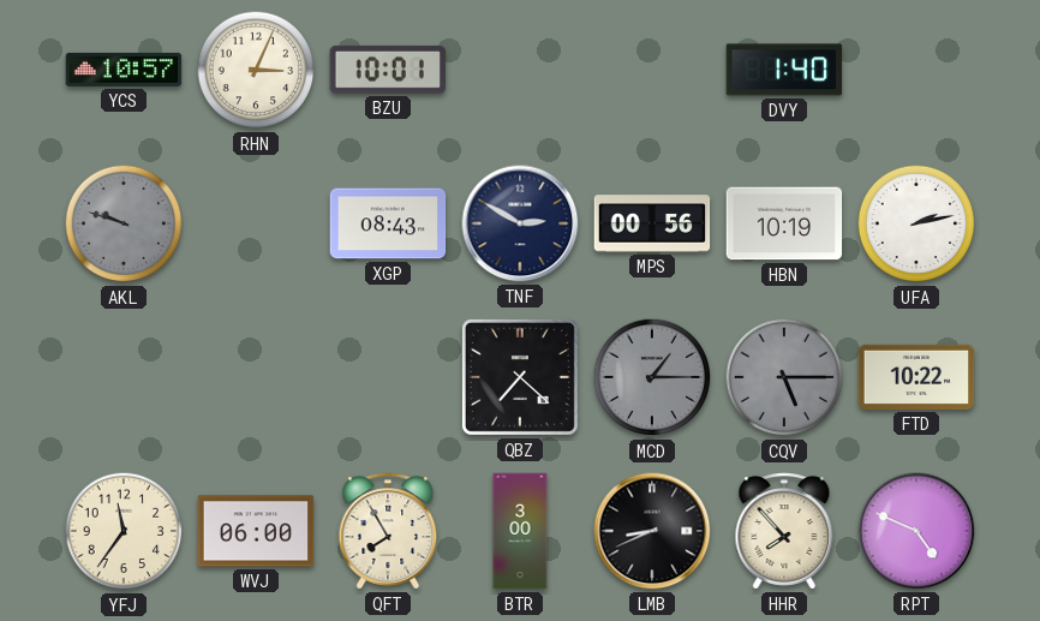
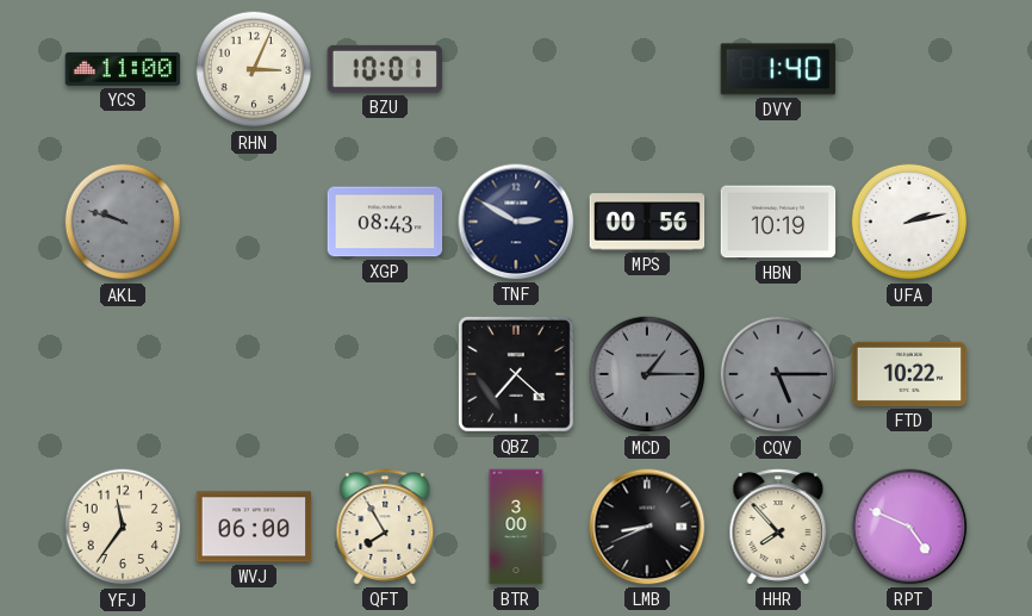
YCS: 10:57 -> 11:00 (123, 69)
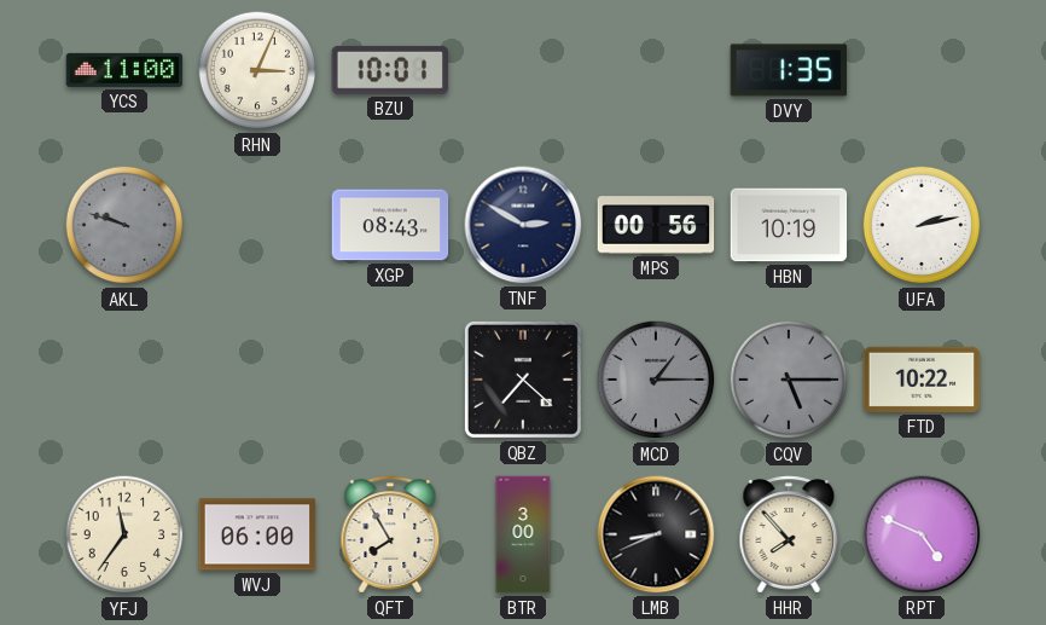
DVY: 1:40 -> 1:35 (789, 70)
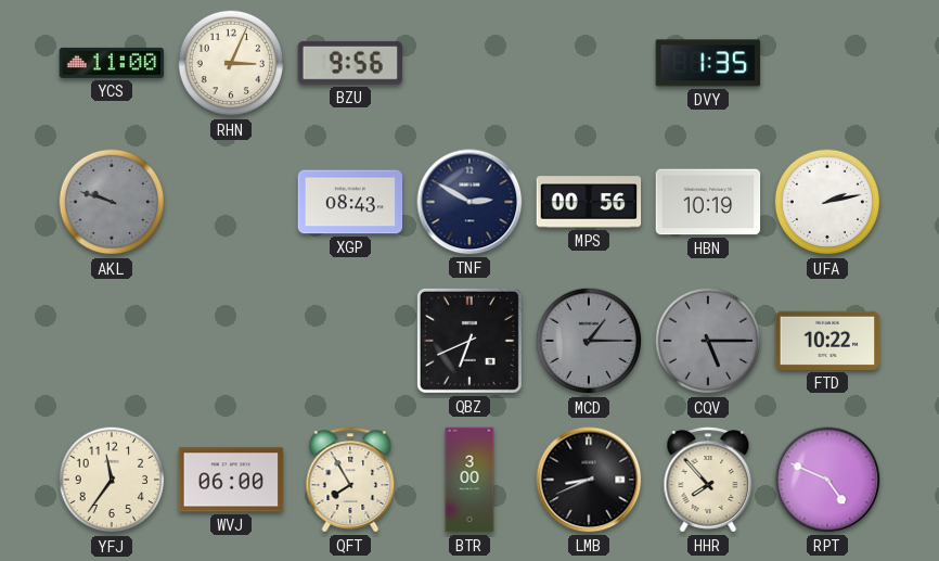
BZU: 10:01 -> 9:56 (350, 63)
QBZ: 7:22 -> 6:41 (470, 341)
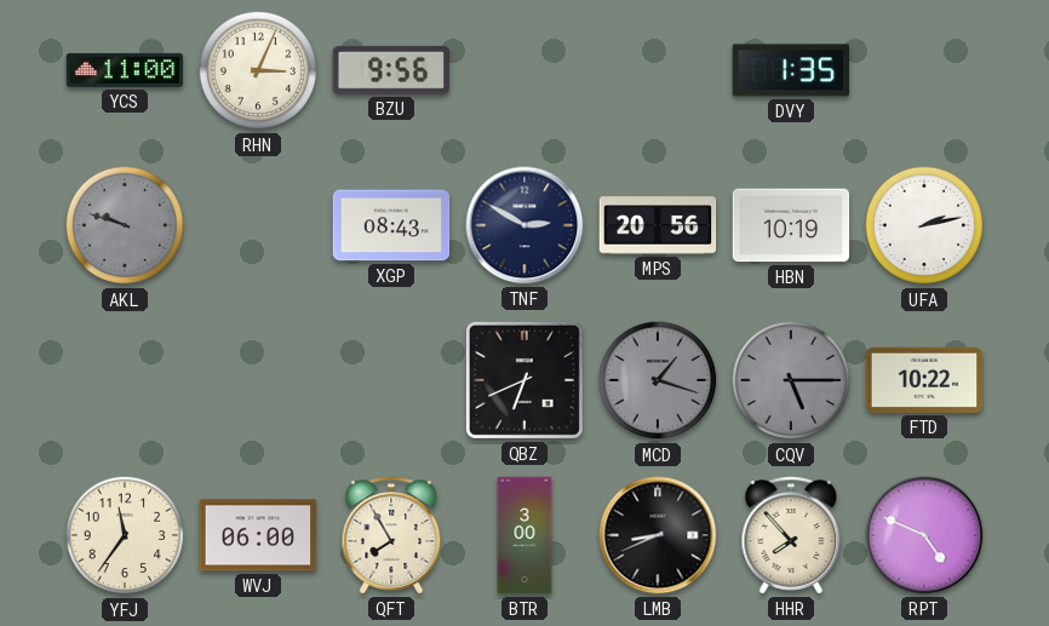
MPS: 00:56 -> 20:56 (658, 225)
MCD: 1:15 -> 1:18 (658, 380)
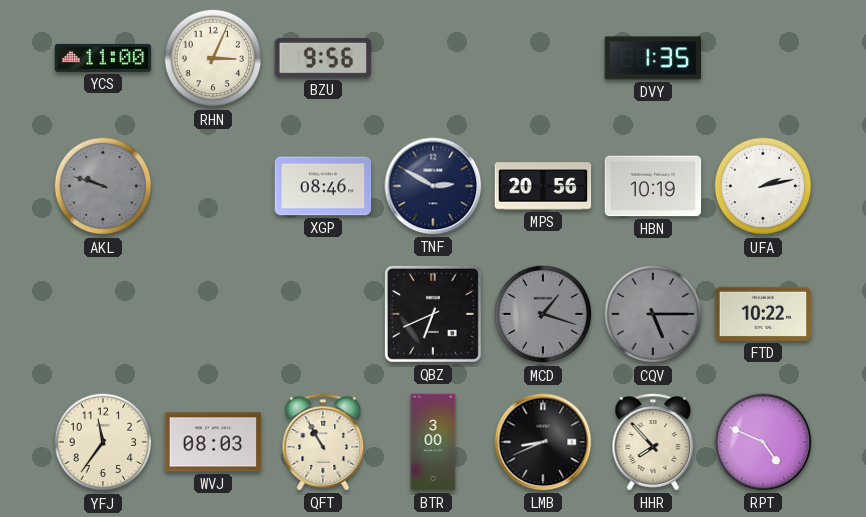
XGP: 08:43 -> 08:46 (323, 186)
WVJ: 06:00 -> 08:03 (213, 442)
QFT: 7:55 -> 10:55 (323, 442)
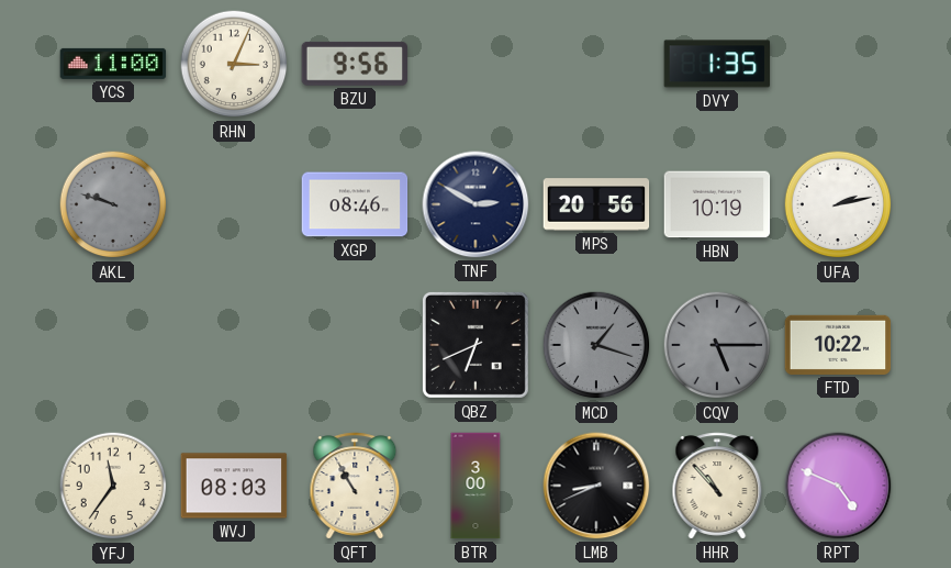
HHR: 7:53 -> 10:53 (717, 486)
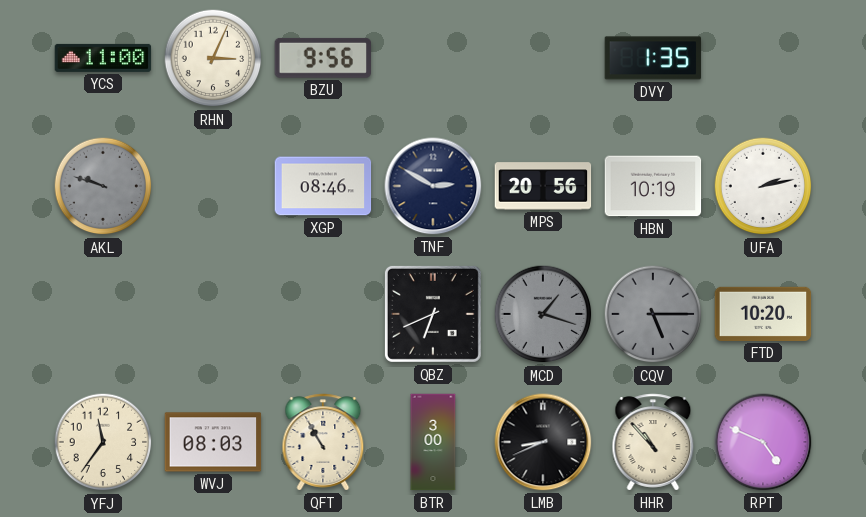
FTD: 10:22 -> 10:20 (763, 314)
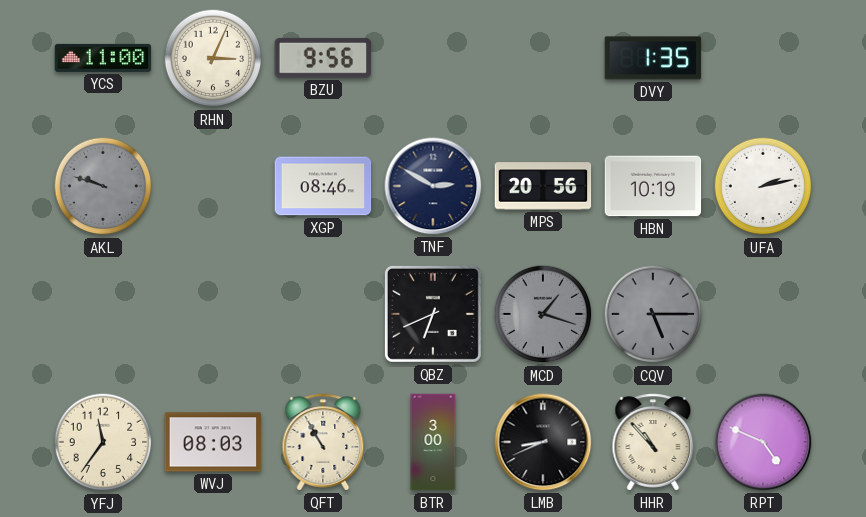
FTD: 10:20 -> none (763, 314)
